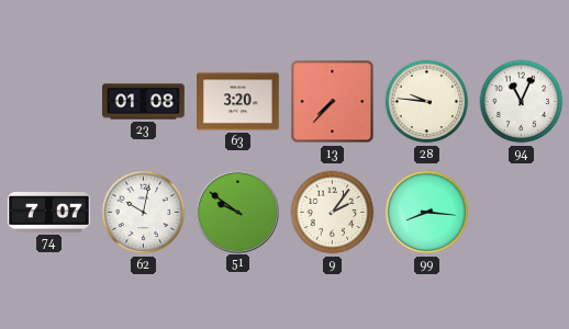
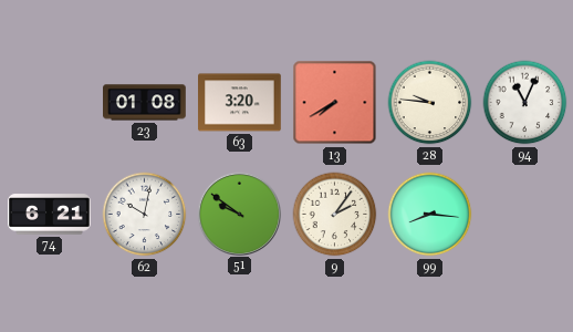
13: 7:37 -> 7:40 (335, 103)
74: 7:07 -> 6:21 (50, 215)
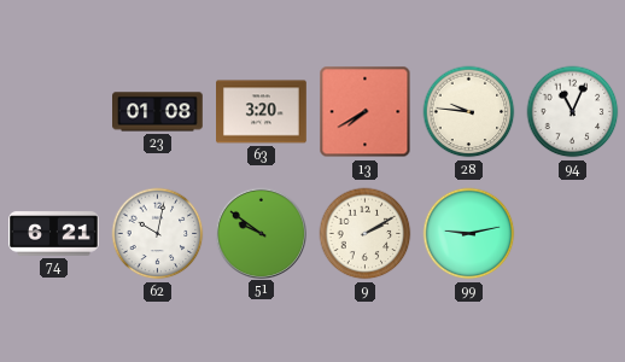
9: 2:06 -> 2:10 (366, 234)
99: 8:16 -> 9:13 (469, 234)
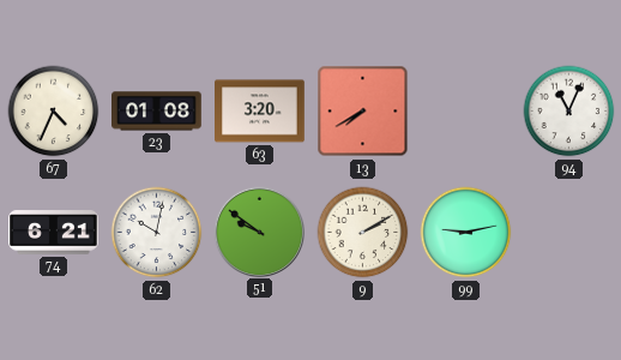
67: none -> 4:34 (54, 112)
28: 9:46 -> none (469, 112)
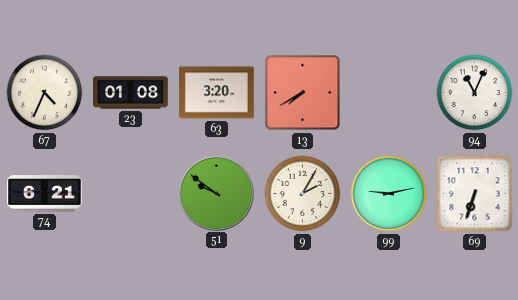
62: 10:02 -> none (157, 233)
9: 2:10 -> 2:05 (303, 194)
69: none -> 6:33 (475, 194)
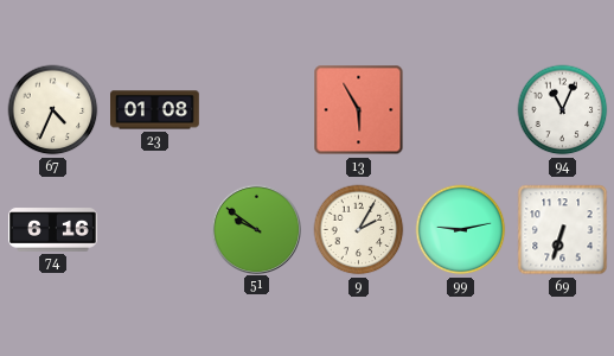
63: 3:20 -> none (217, 93)
13: 7:40 -> 5:55 (359, 110)
74: 6:21 -> 6:16 (53, 230)
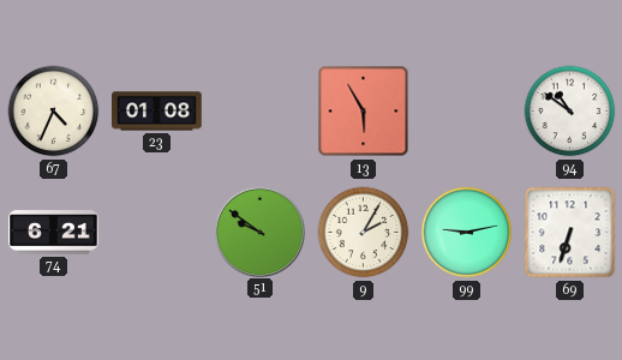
94: 11:04 -> 10:51 (570, 112)
74: 6:16 -> 6:21 (54, 233)
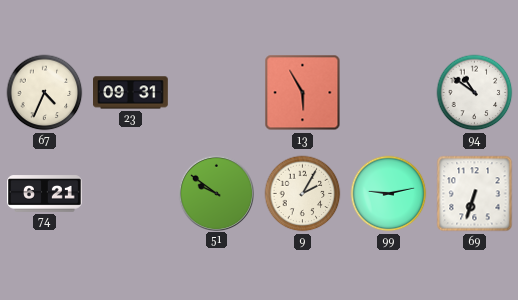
23: 01:08 -> 09:31 (131, 93)
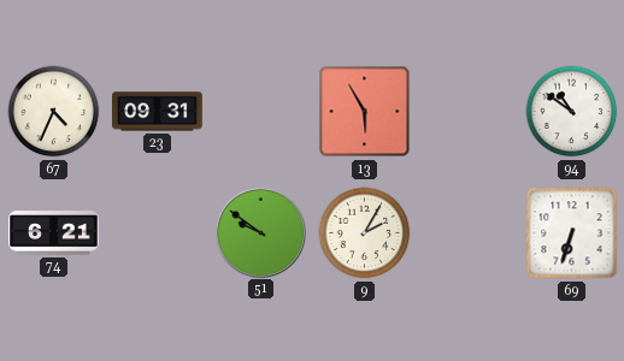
99: 9:13 -> none (389, 194)
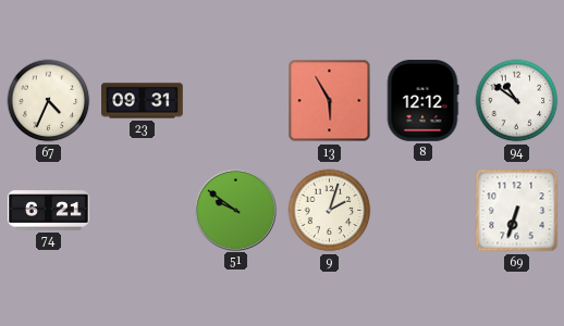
8: none -> 12:12 (422, 101)
9: 2:05 -> 2:03 (330, 211)
